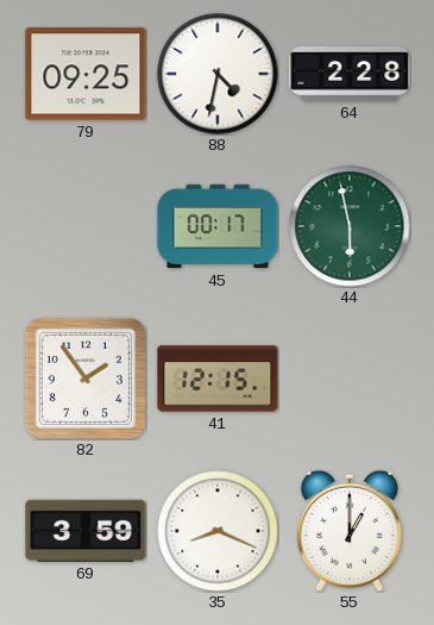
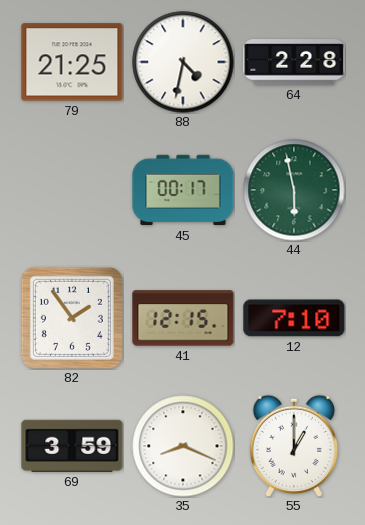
79: 09:25 -> 21:25 (72, 62)
12: none -> 7:10 (294, 318)
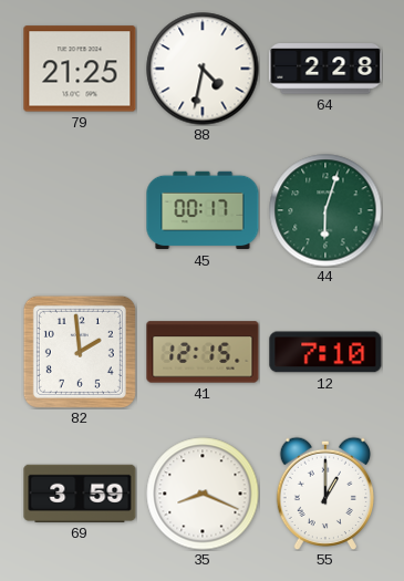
44: 5:58 -> 6:03 (325, 210)
82: 1:54 -> 1:59 (80, 352)
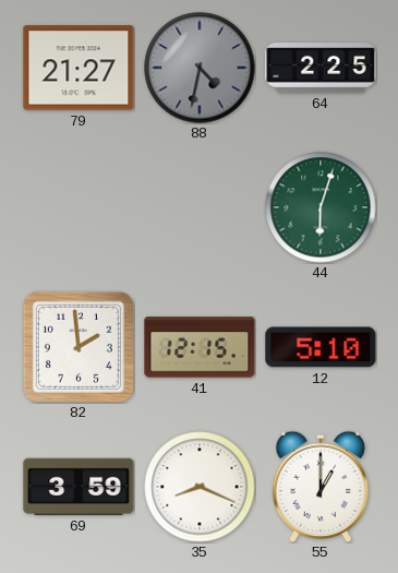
79: 21:25 -> 21:27 (79, 68)
88 dial: white -> grey (200, 68)
64: 2:28 -> 2:25 (321, 68)
45: 00:17 -> none (203, 210)
12: 7:10 -> 5:10 (321, 347)
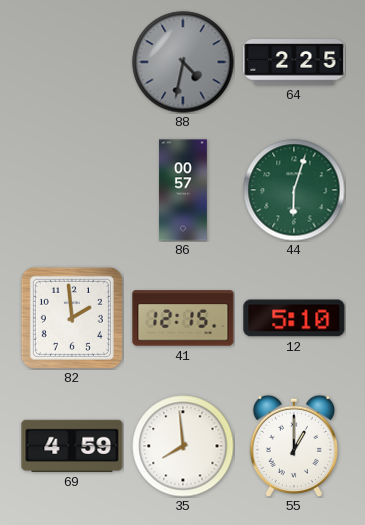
79: 21:27 -> none (79, 68)
86: none -> 00:57 (183, 190)
69: 3:59 -> 4:59 (72, 446)
35: 8:19 -> 7:59 (183, 446)
